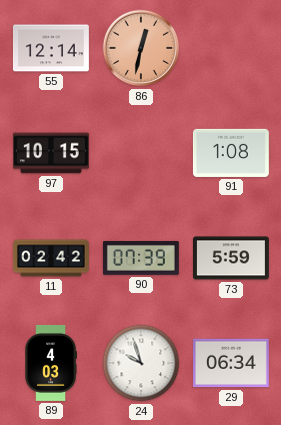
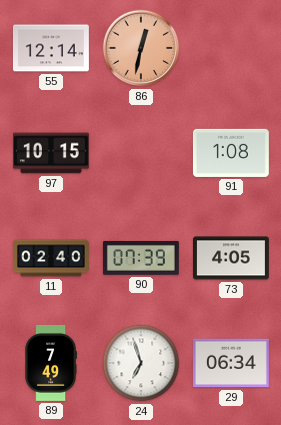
11: 02:42 -> 02:40 (51, 258)
73: 5:59 -> 4:05 (231, 258)
89: 4:03 -> 7:49 (50, 363)
24: 9:57 -> 6:57 (141, 363)
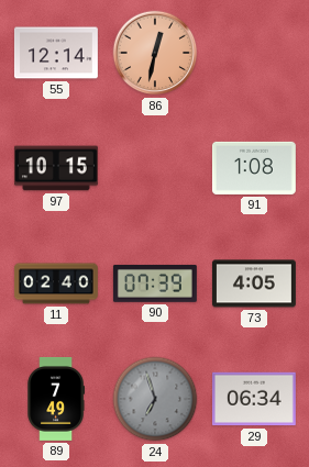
24 dial: white -> grey (155, 399)
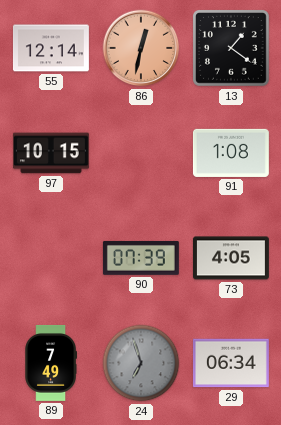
13: none -> 1:21 (232, 49)
11: 02:40 -> none (56, 283)
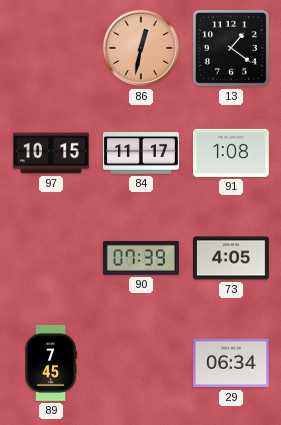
55: 12:14 -> none (51, 48)
84: none -> 11:17 (141, 154)
89: 7:49 -> 7:45 (50, 363)
24: 6:57 -> none (141, 363)
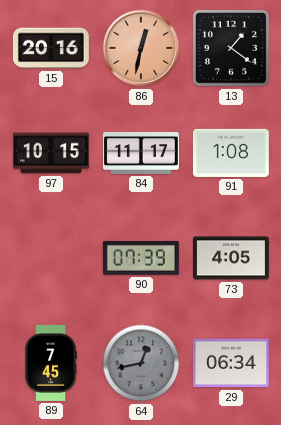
15: none -> 20:16 (51, 48)
64: none -> 12:43 (141, 363)
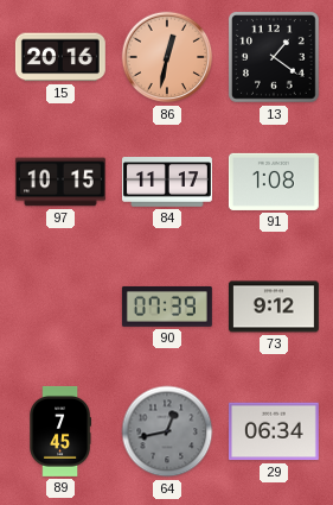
73: 4:05 -> 9:12 (274, 307)
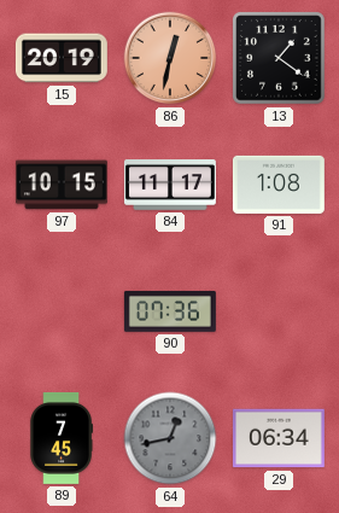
15: 20:16 -> 20:19 (62, 58)
90: 07:39 -> 07:36 (170, 311)
73: 9:12 -> none (274, 307)
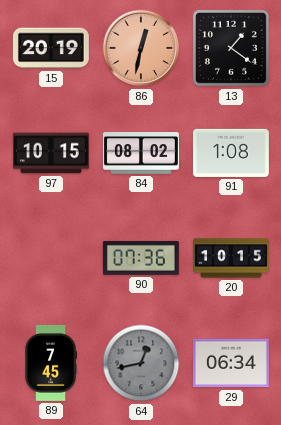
84: 11:17 -> 08:02 (141, 154)
20: none -> 10:15 (232, 258)
